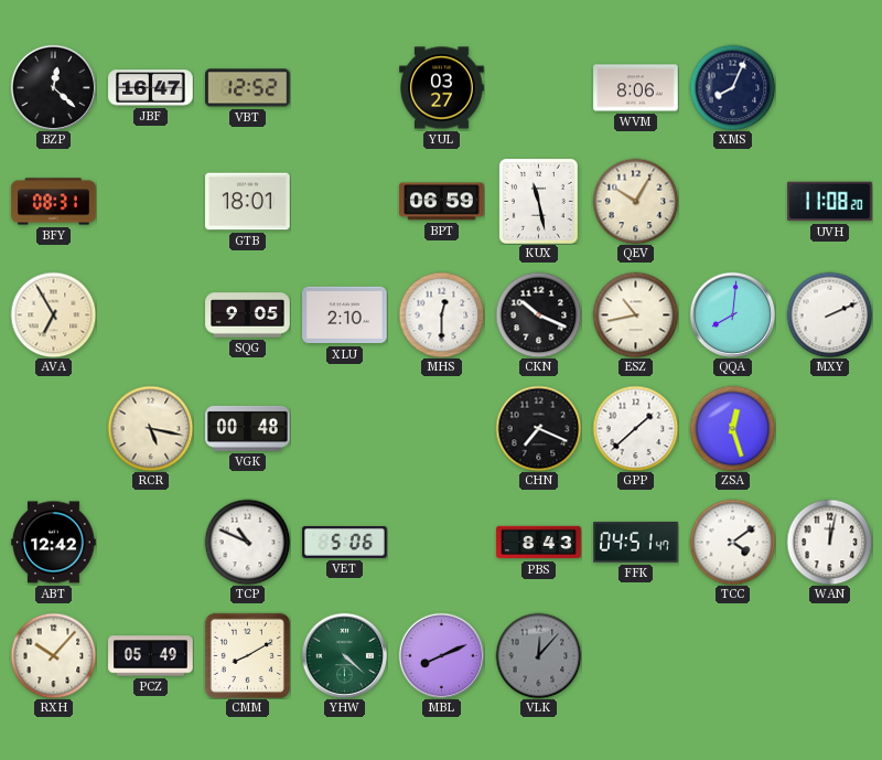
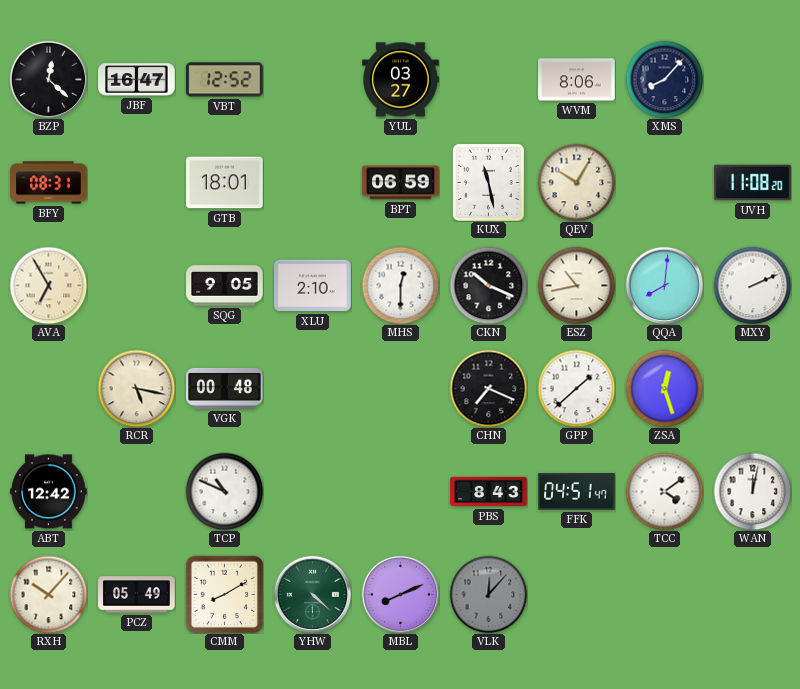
XMS: 8:04 -> 8:07 (664, 79)
VET: 5:06 -> none (345, 542)
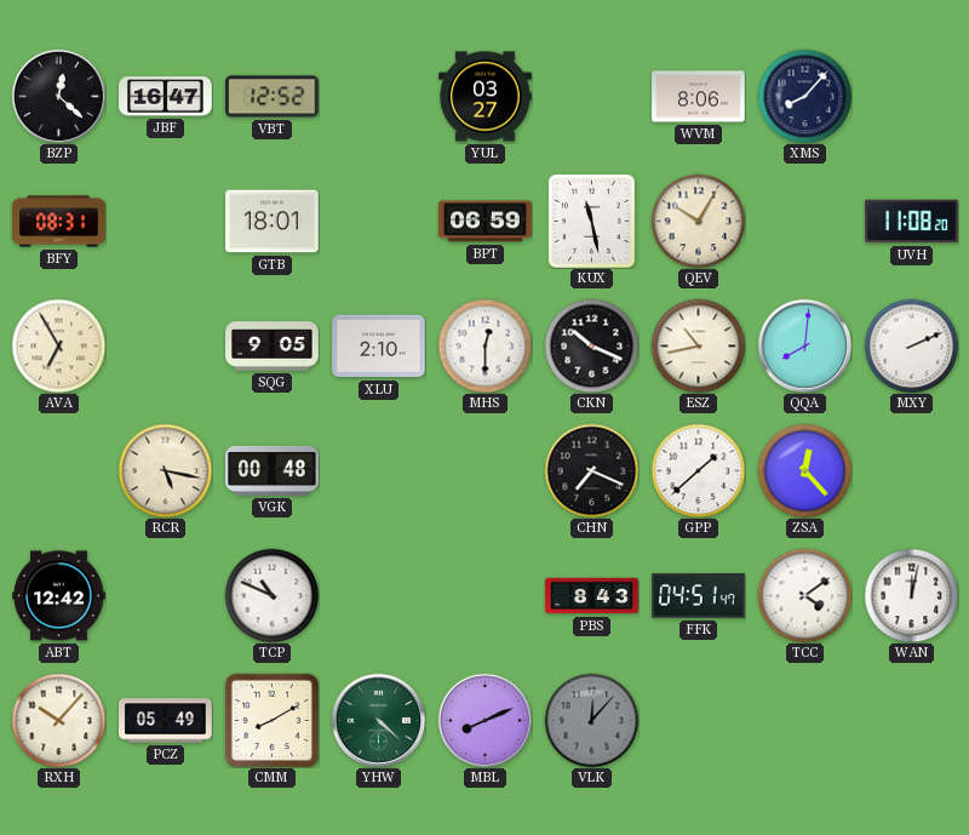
ZSA: 12:27 -> 12:23 (804, 470)
